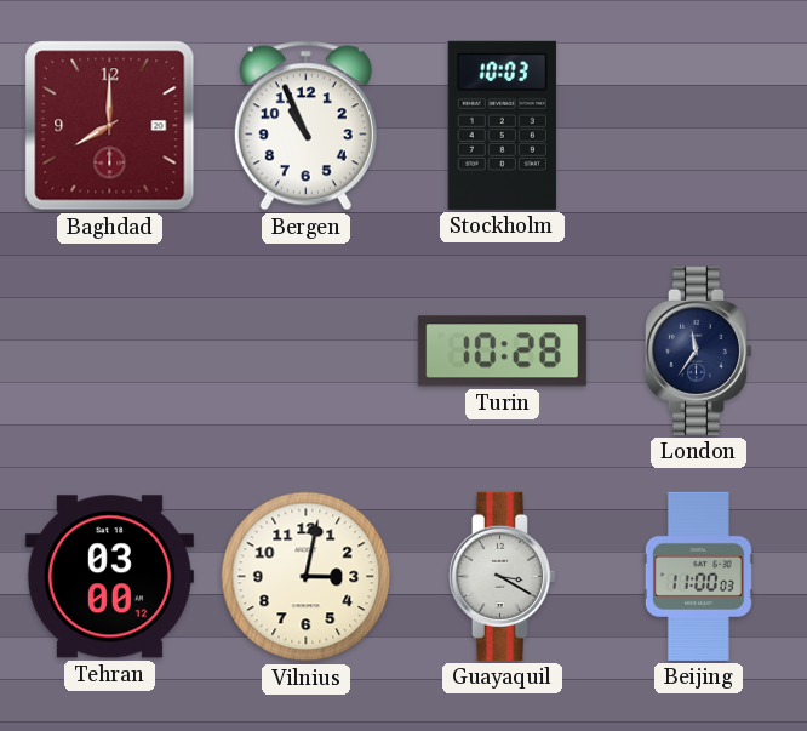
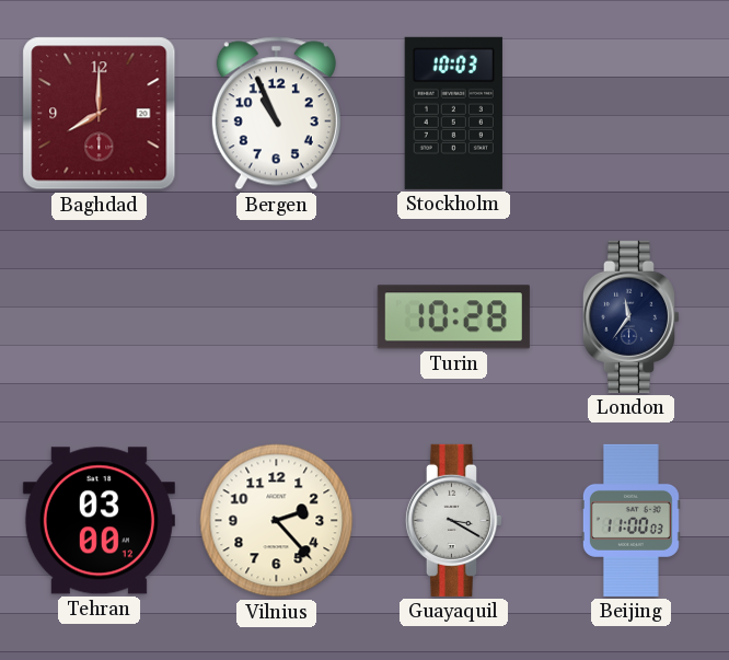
Vilnius: 3:02 -> 2:23 (277, 521)
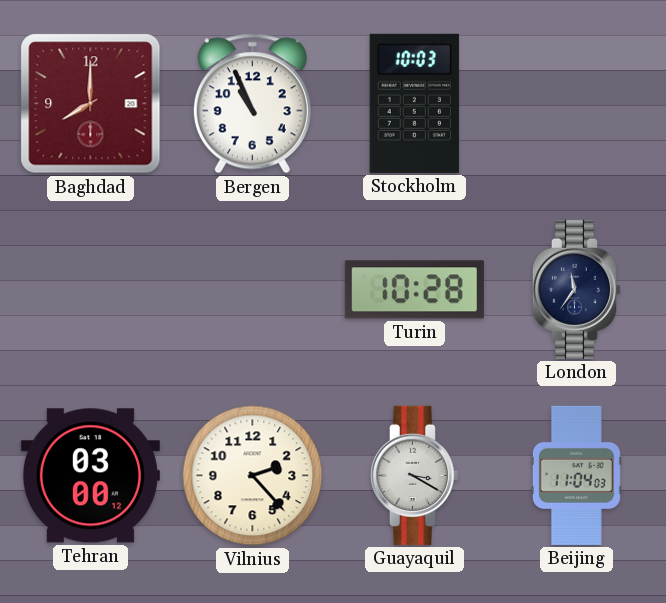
Beijing: 11:00 -> 11:04 (576, 475)
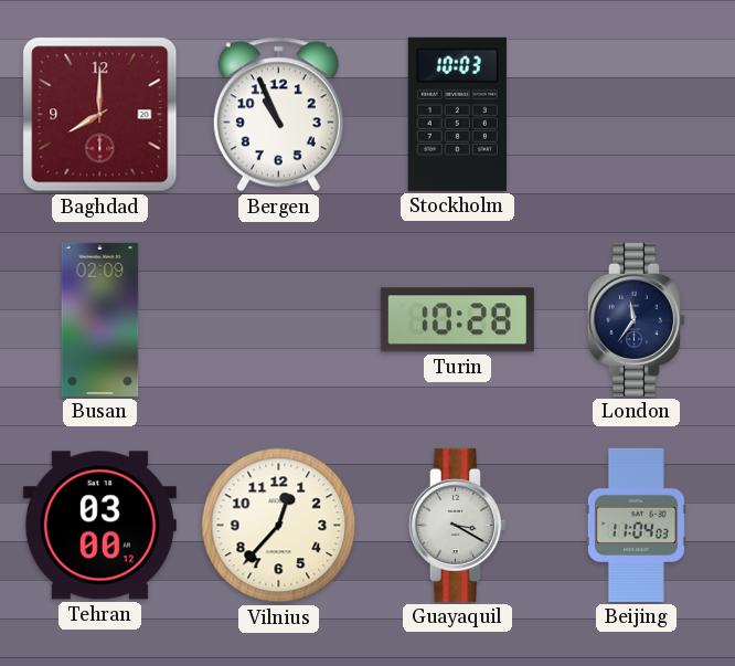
Busan: none -> 02:09 (100, 319)
Vilnius: 2:23 -> 12:37 (279, 526)
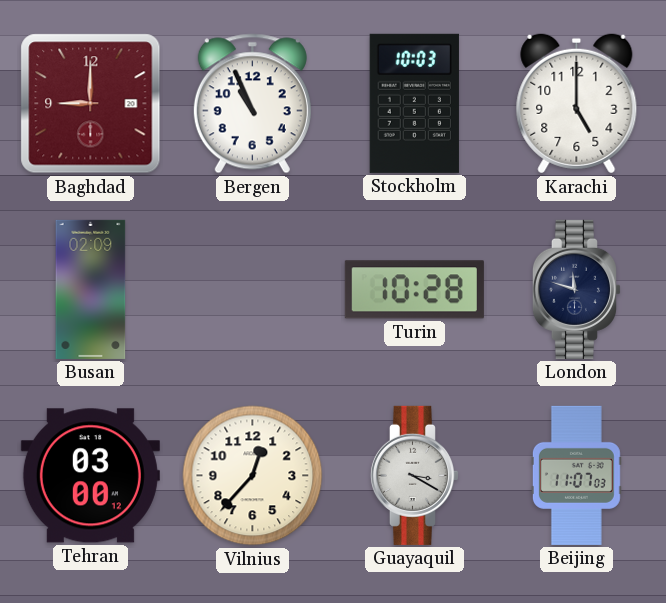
Baghdad: 8:00 -> 9:00 (91, 104)
Karachi: none -> 5:00 (577, 104)
London: 11:36 -> 11:48 (576, 289)
Beijing: 11:04 -> 11:07 (576, 475)
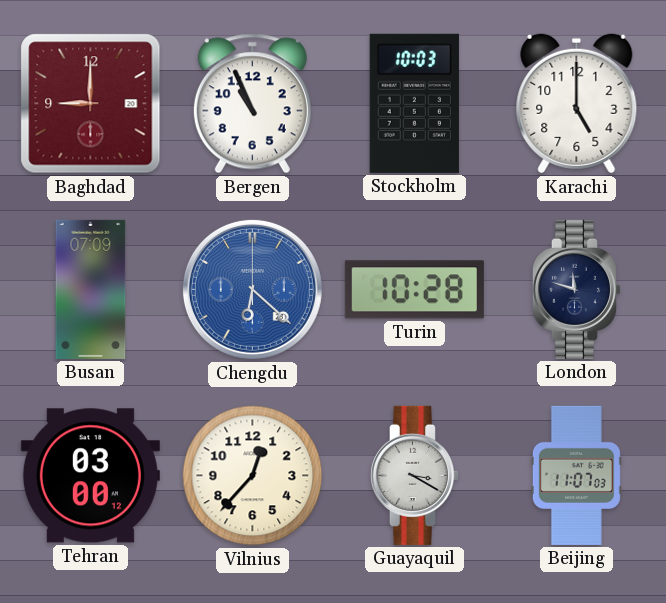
Busan: 02:09 -> 07:09 (91, 289)
Chengdu: none -> 6:22 (252, 289)
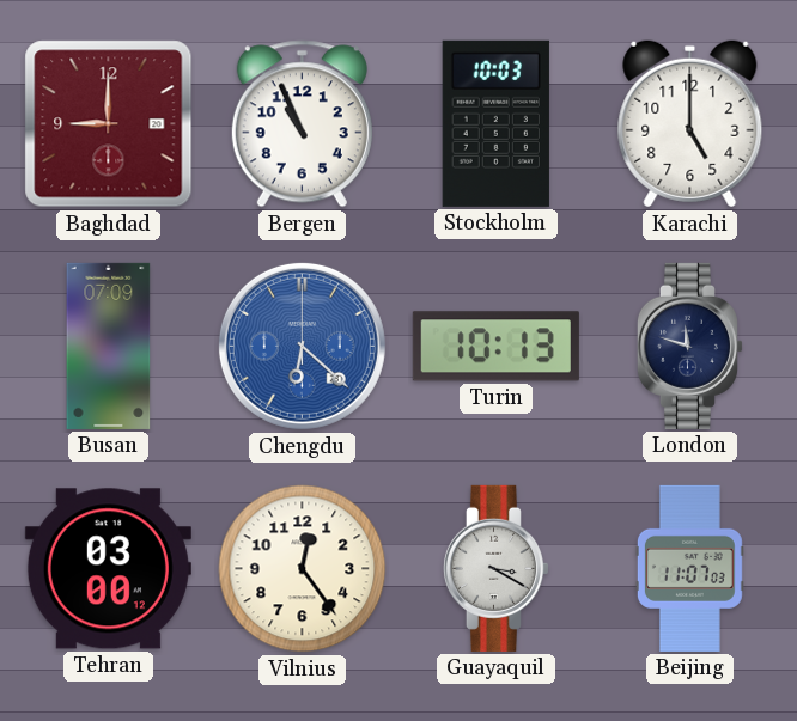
Turin: 10:28 -> 10:13 (495, 347)
Vilnius: 12:37 -> 12:24 (303, 569)
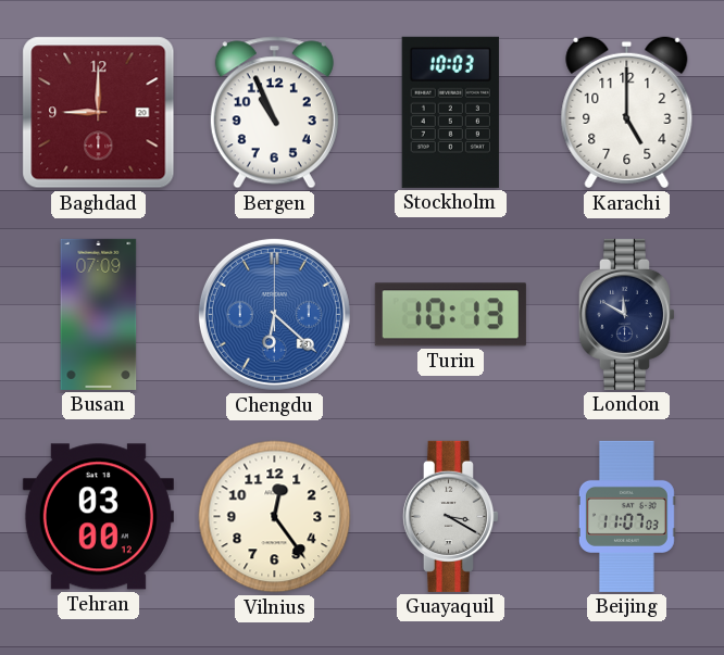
London: 11:48 -> 11:50 (626, 314)
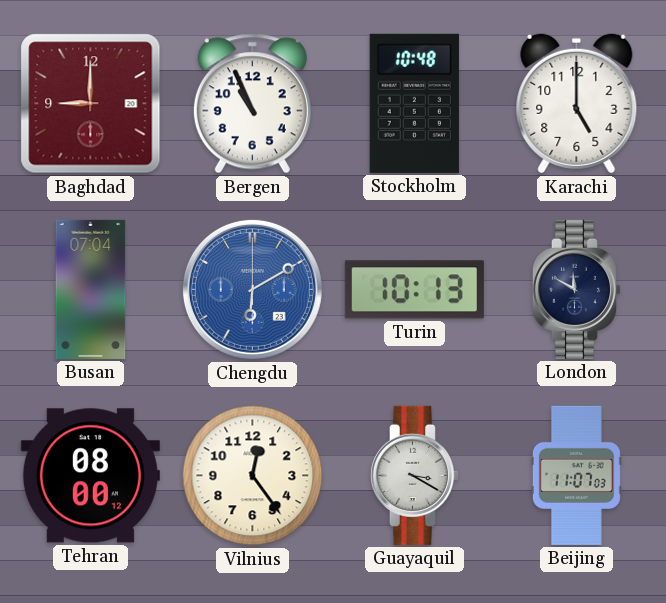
Stockholm: 10:03 -> 10:48 (414, 103)
Busan: 07:09 -> 07:04 (91, 289)
Chengdu: 6:22 -> 6:10 (252, 289)
Tehran: 03:00 -> 08:00 (90, 476)
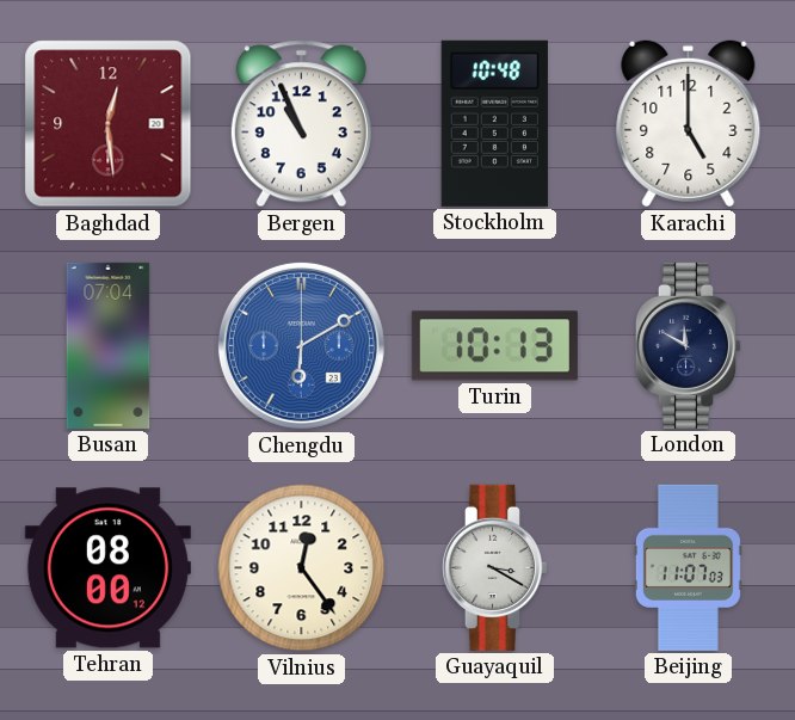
Baghdad: 9:00 -> 12:29 (109, 124)
